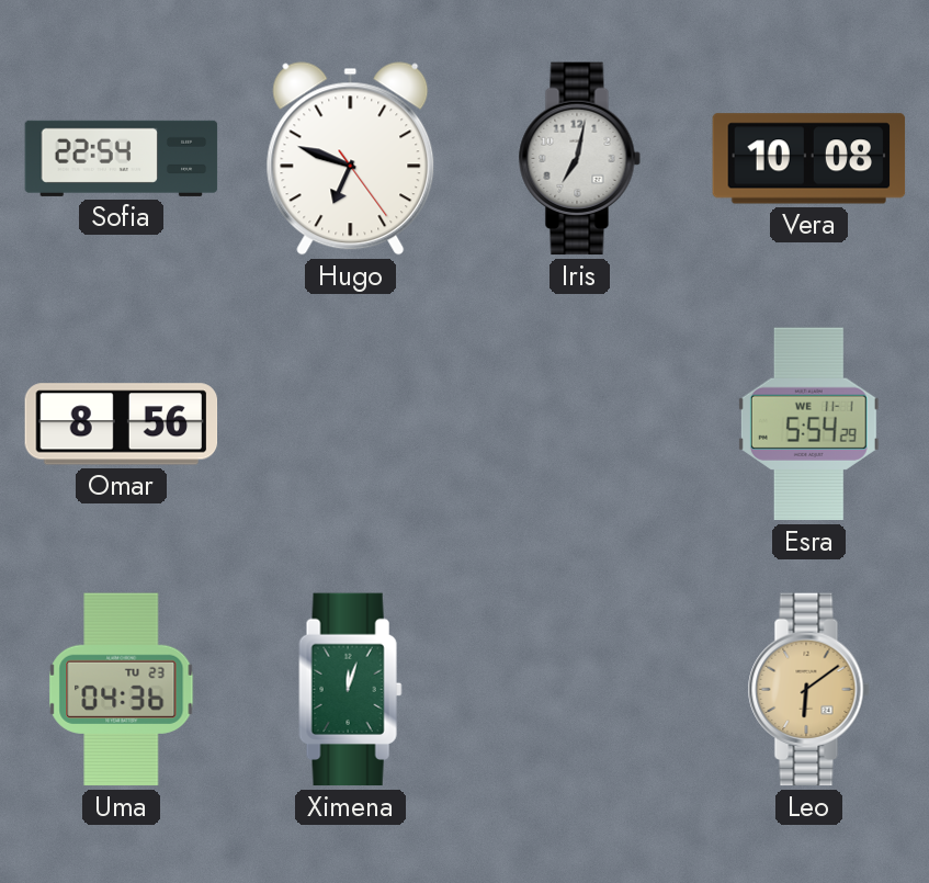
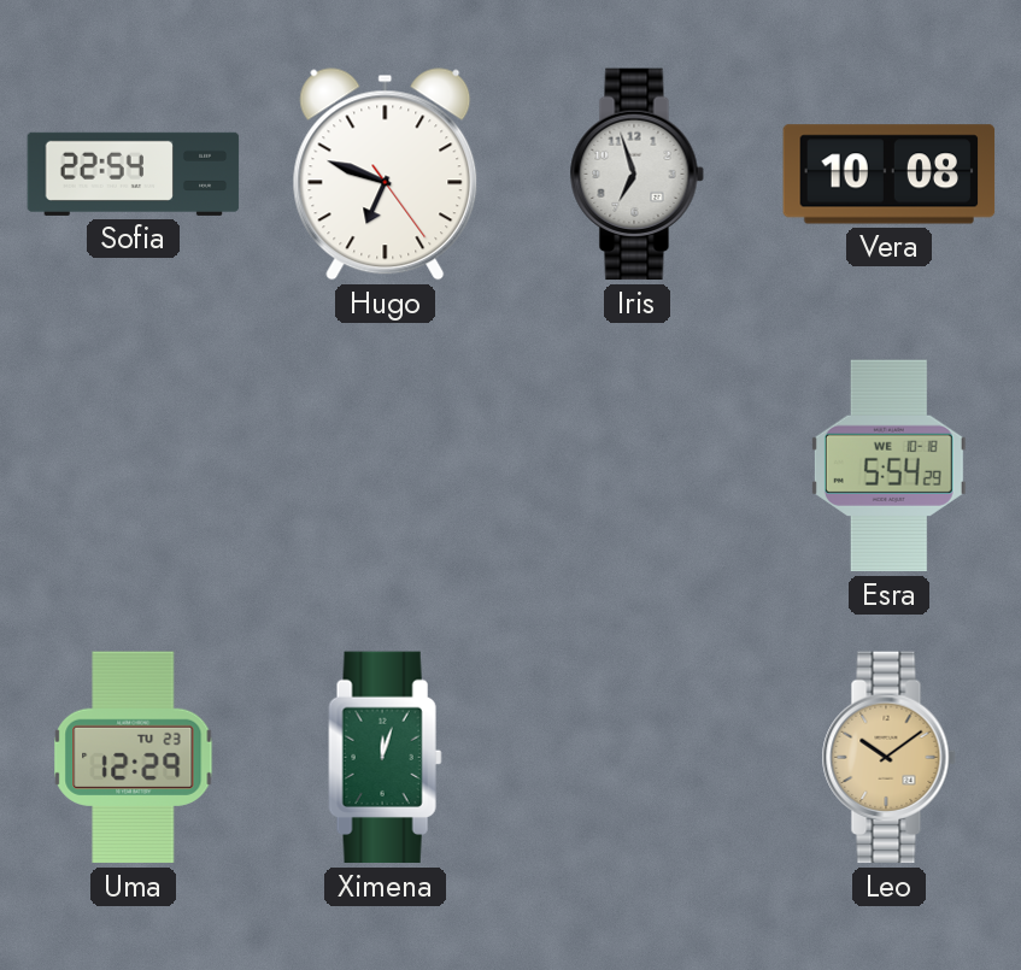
Iris: 7:02 -> 6:57 (636, 175)
Omar: 8:56 -> none (122, 424)
Esra date: WE 11-1 -> WE 10-18 (888, 466)
Uma: 04:36 -> 12:29 (134, 758)
Leo: 6:09 -> 10:09 (888, 758)
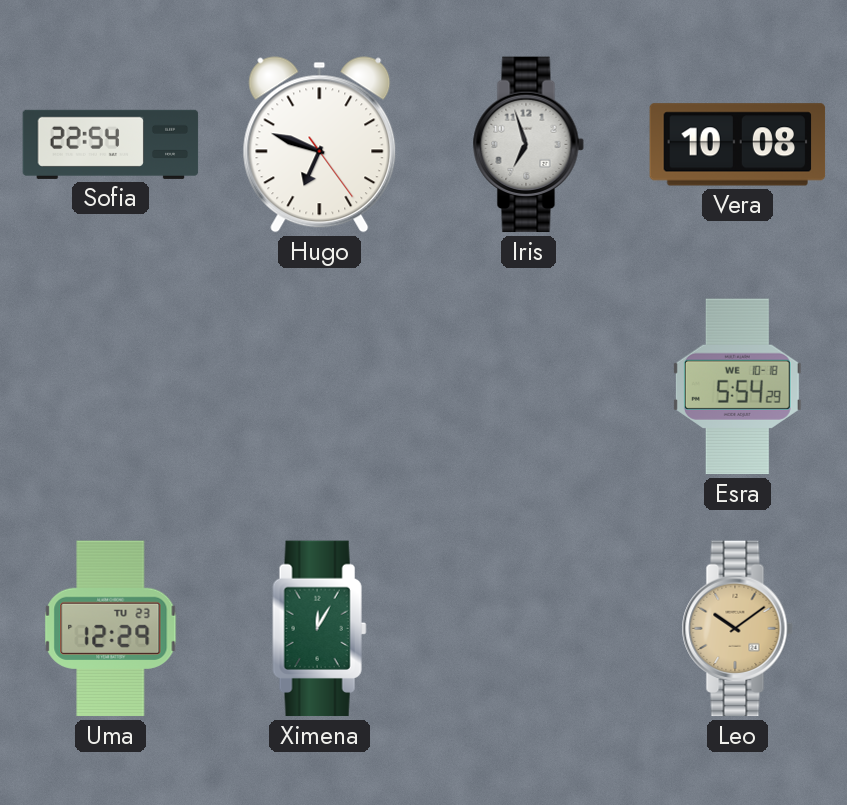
Ximena: 12:03 -> 12:05 (320, 629)
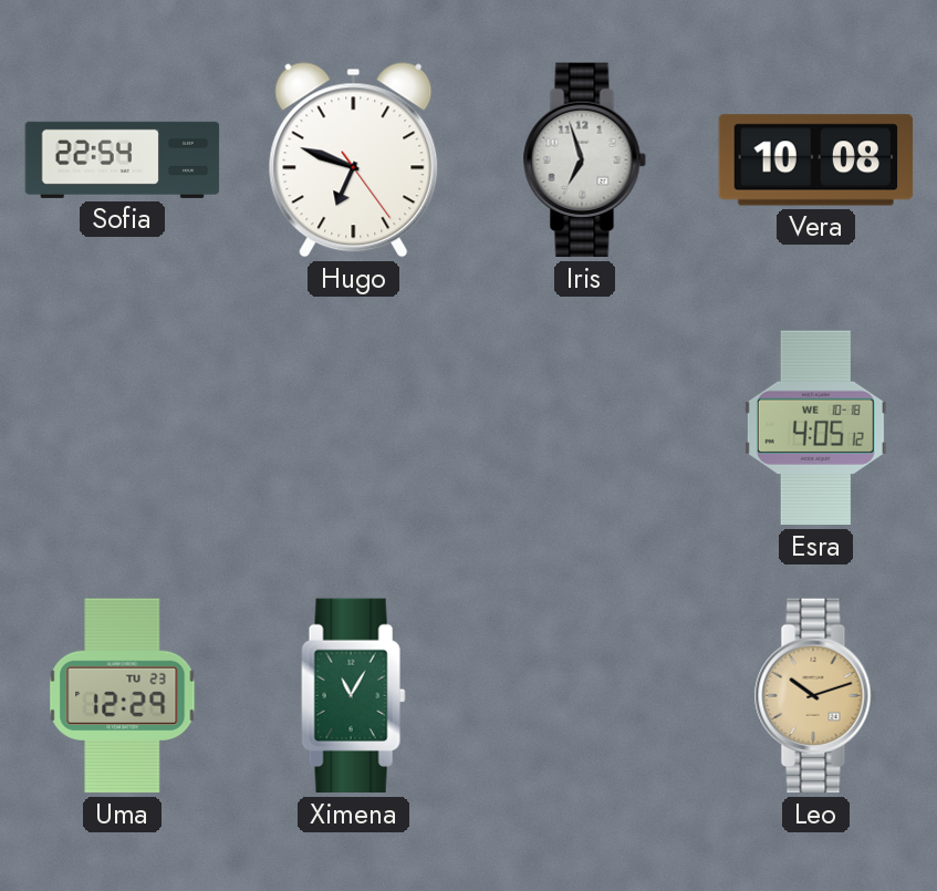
Esra: 5:54 -> 4:05 (815, 428)
Ximena: 12:05 -> 11:05 (354, 696)
Leo: 10:09 -> 10:12 (815, 696)
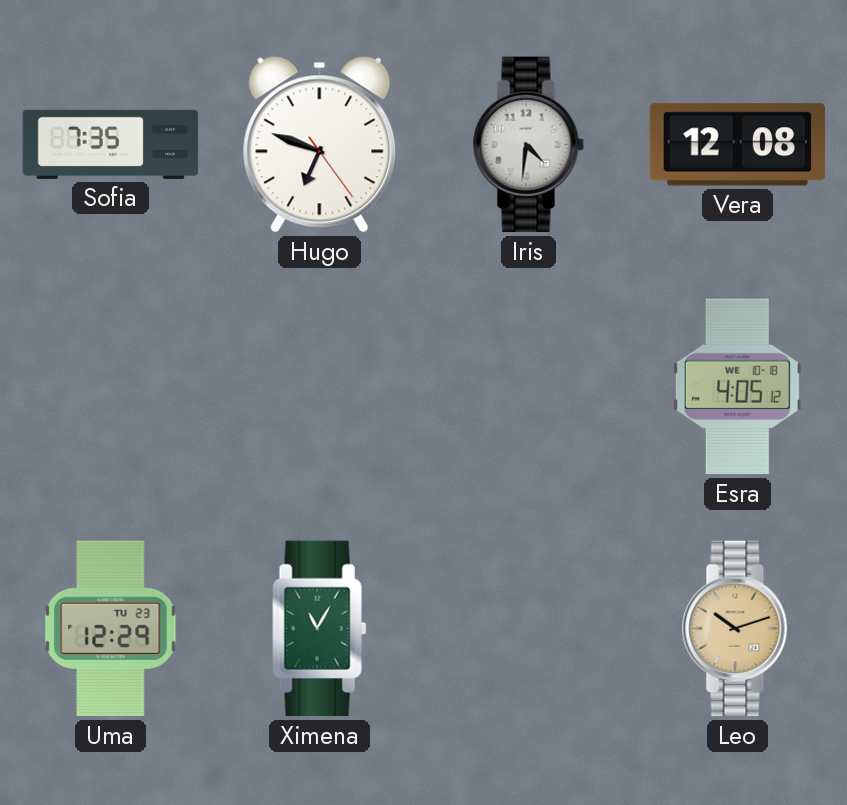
Sofia: 22:54 -> 7:35 (111, 144)
Iris: 6:57 -> 4:31 (528, 145)
Vera: 10:08 -> 12:08 (738, 145)
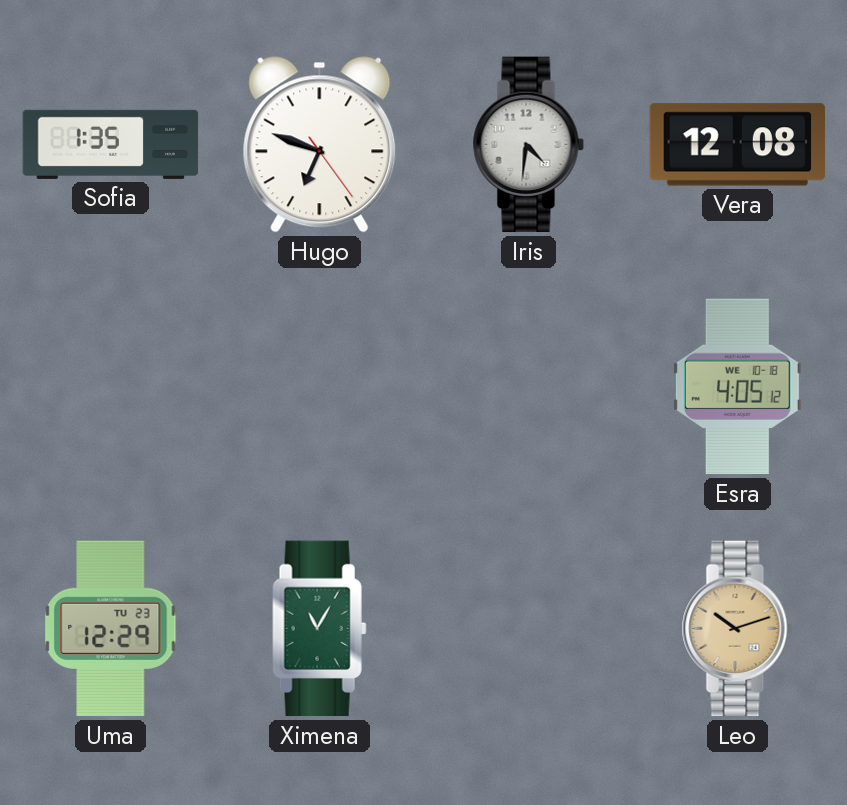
Sofia: 7:35 -> 1:35 (111, 144)
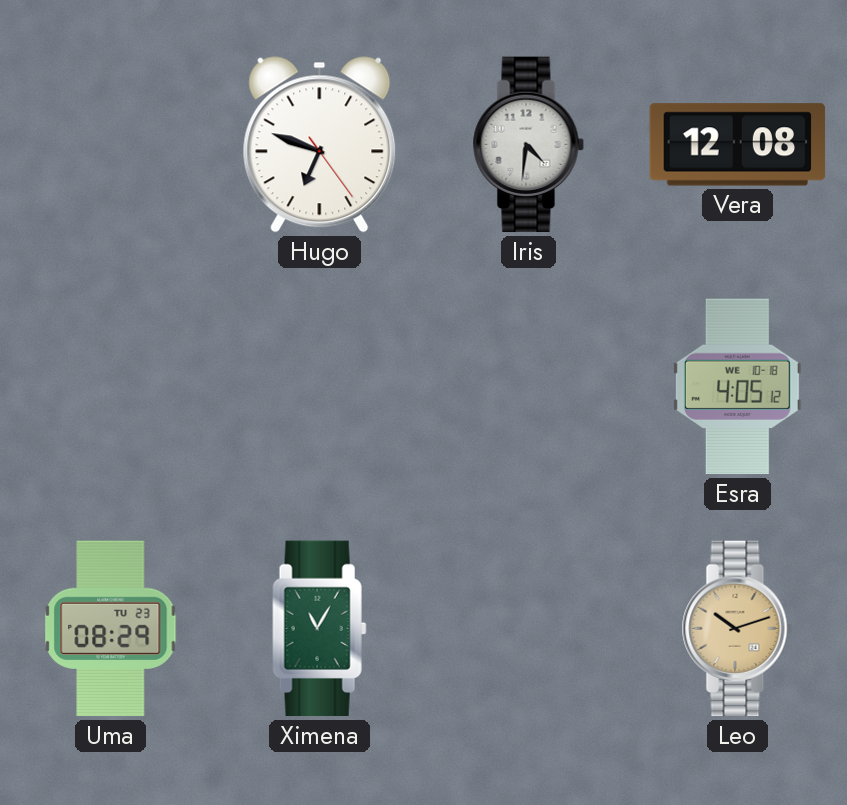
Sofia: 1:35 -> none (111, 144)
Uma: 12:29 -> 08:29 (111, 629)
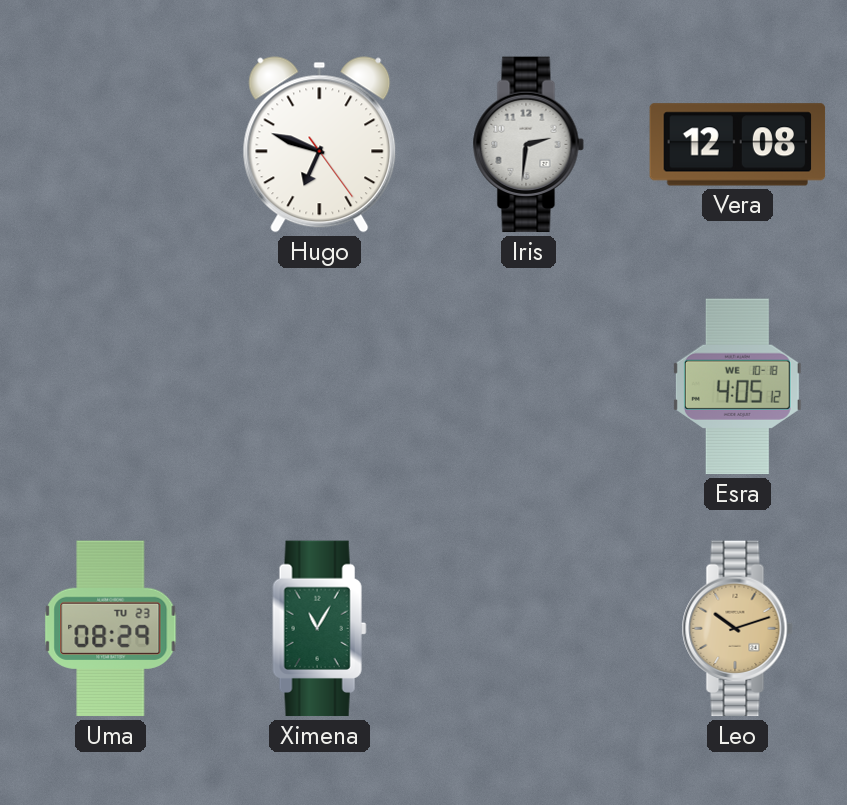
Iris: 4:31 -> 2:31 (528, 145)
